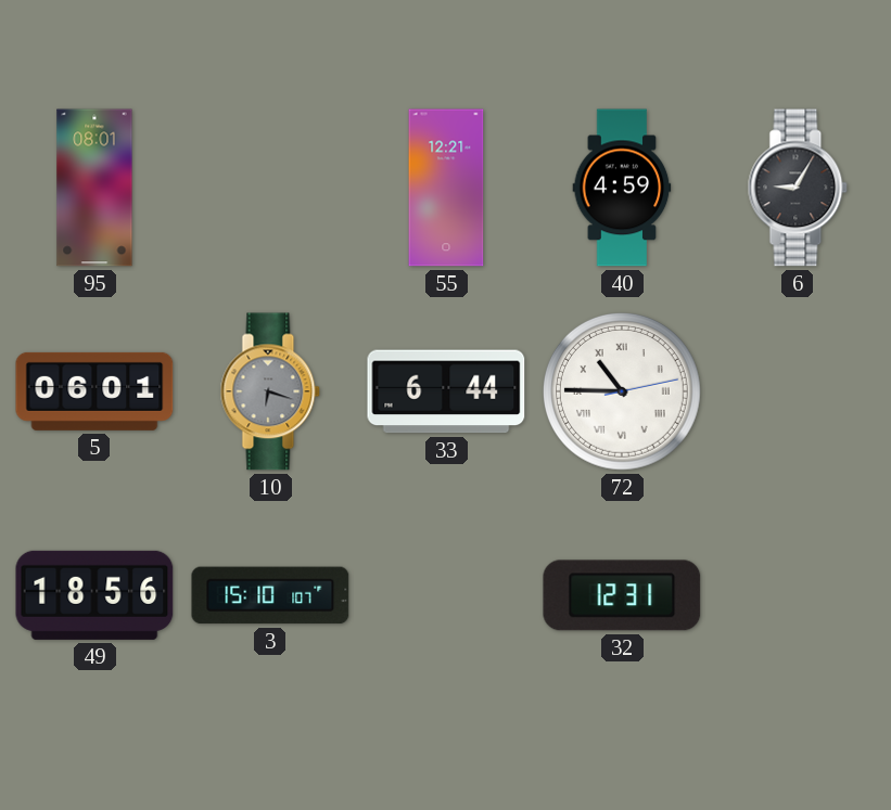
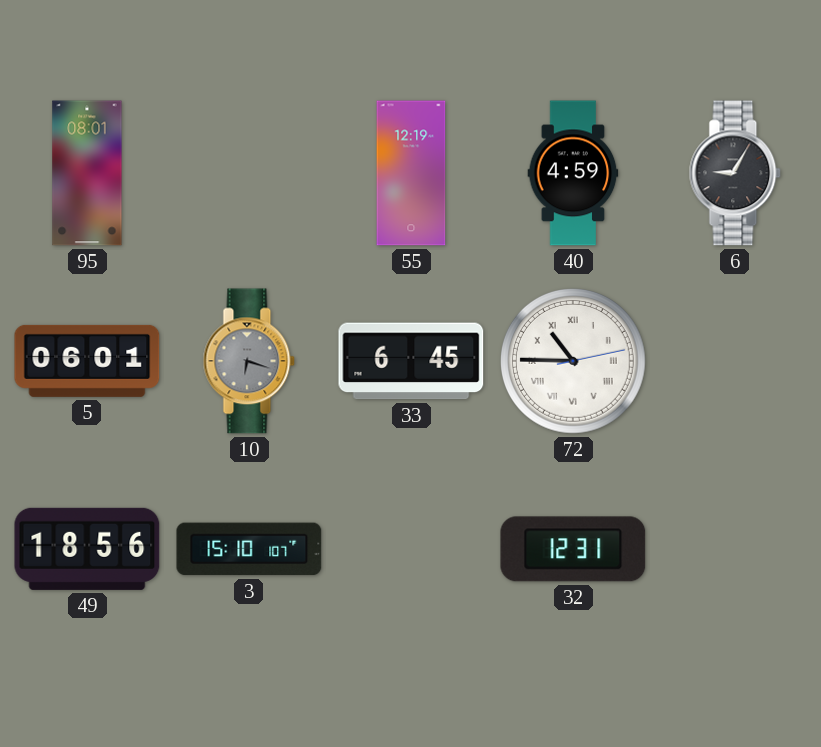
55: 12:21 -> 12:19 (411, 173)
33: 6:44 -> 6:45 (411, 361)
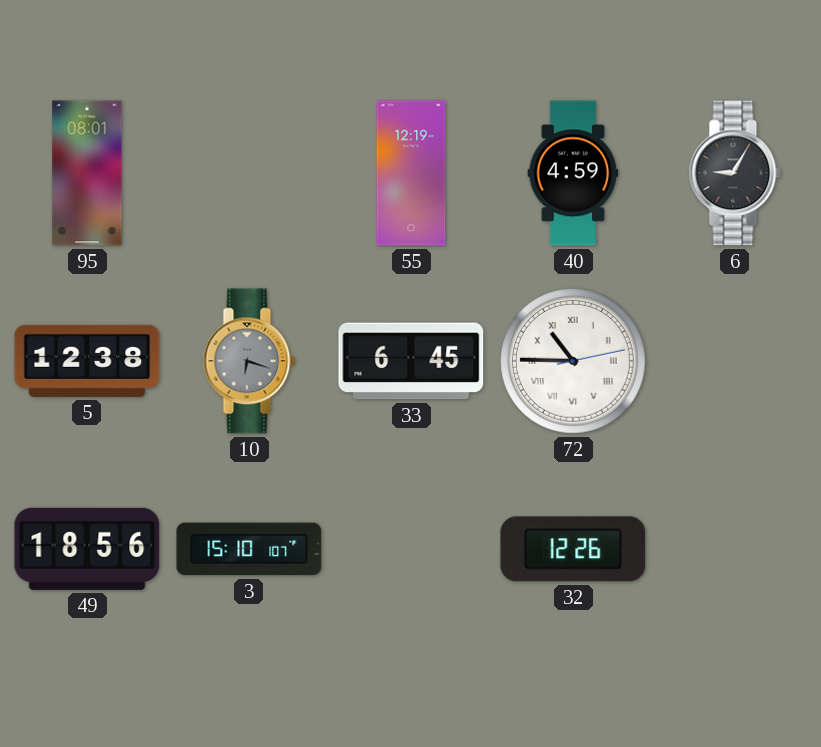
5: 06:01 -> 12:38 (87, 361)
32: 12:31 -> 12:26 (573, 549)
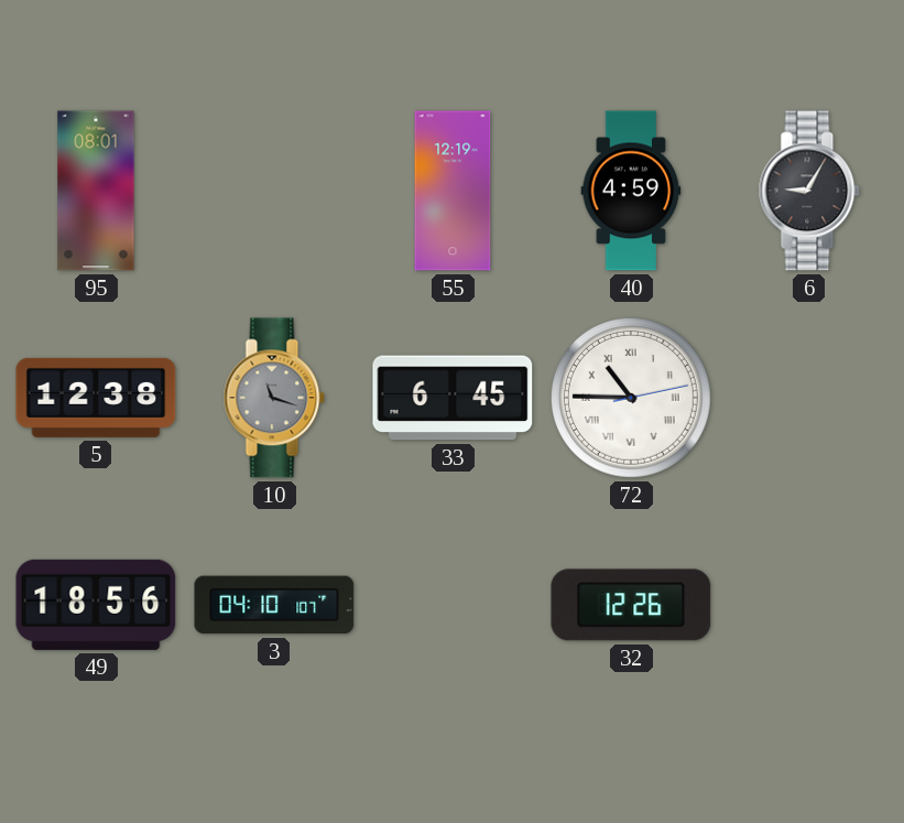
10: 6:18 -> 11:18 (274, 398)
3: 15:10 -> 04:10 (274, 605)
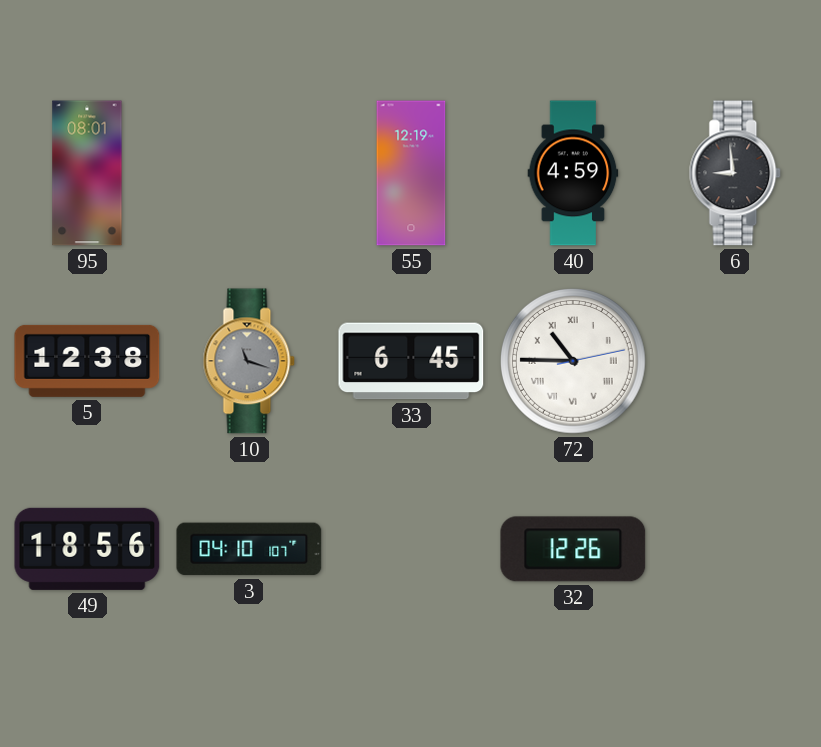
6: 9:05 -> 8:59 (735, 173)
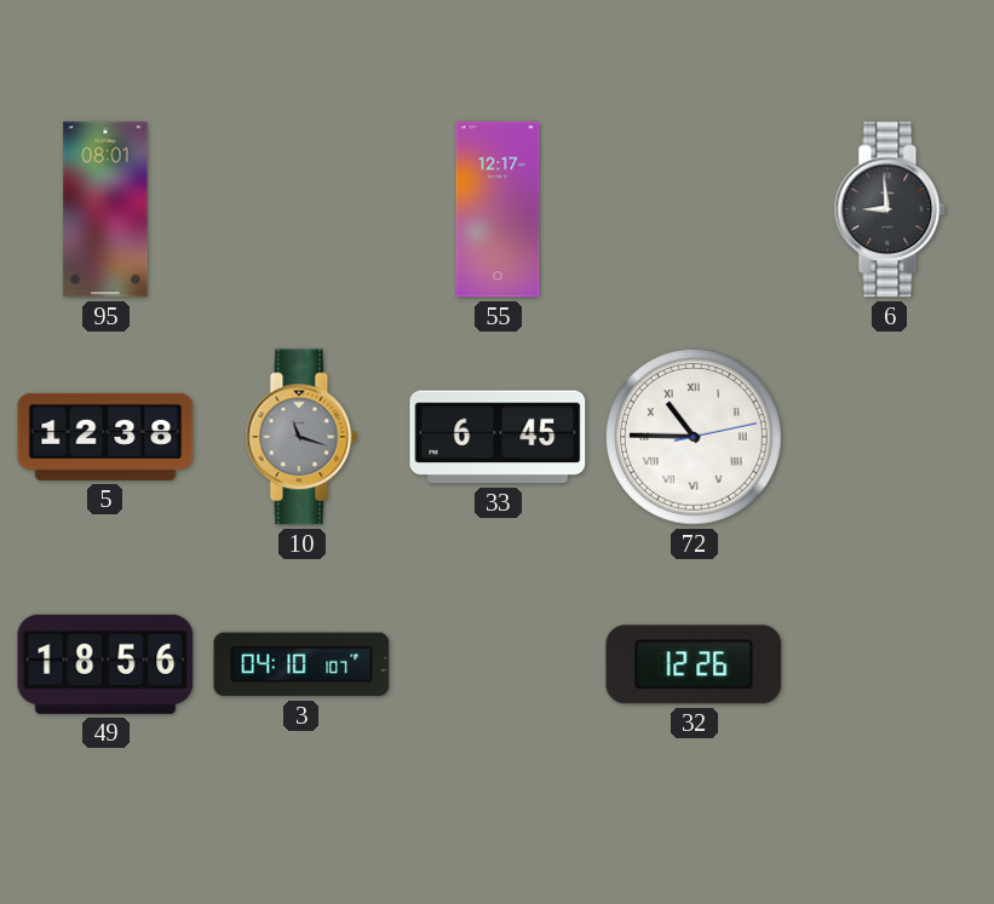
55: 12:19 -> 12:17 (498, 209)
40: 4:59 -> none (573, 173)
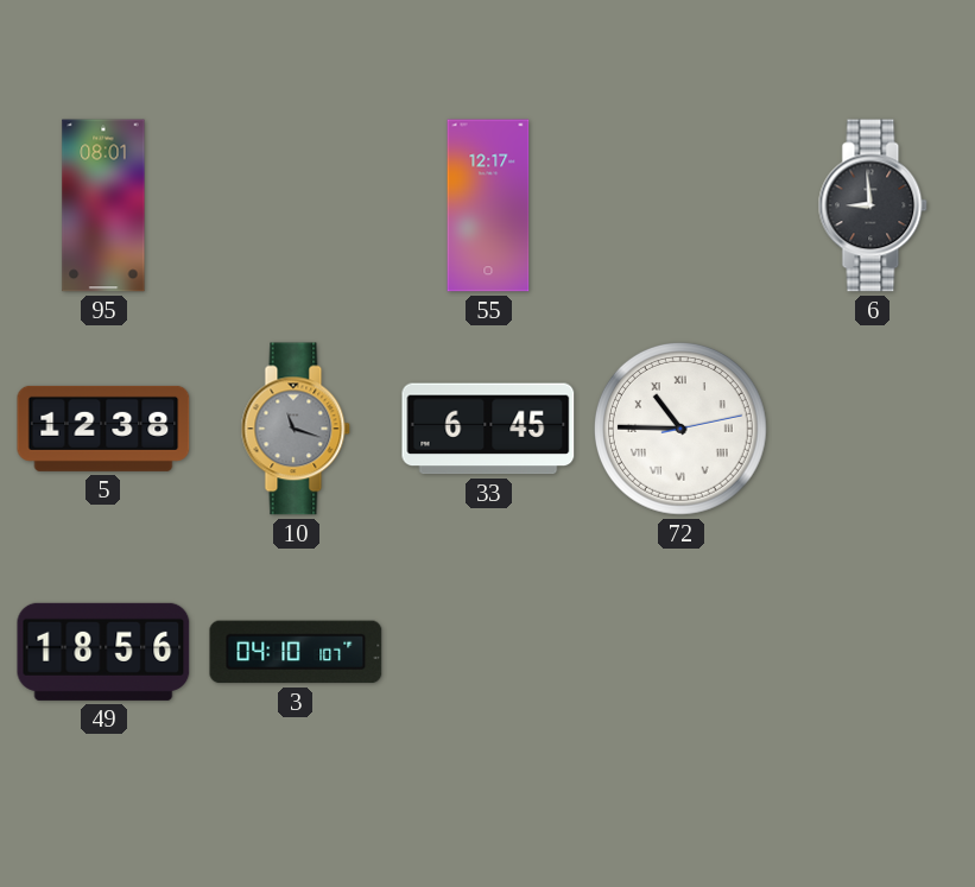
32: 12:26 -> none (694, 664)
